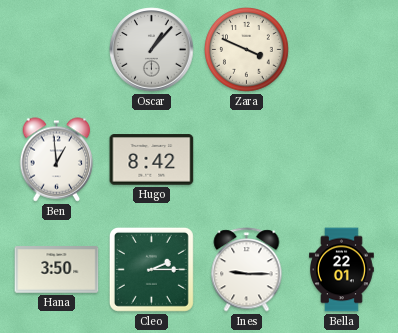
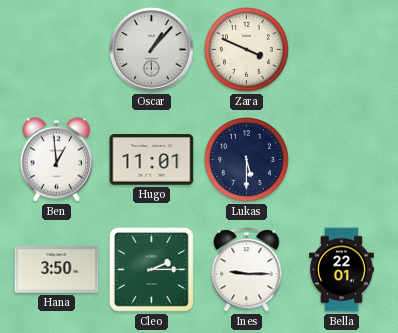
Hugo: 8:42 -> 11:01 (152, 160)
Lukas: none -> 5:30 (247, 160)
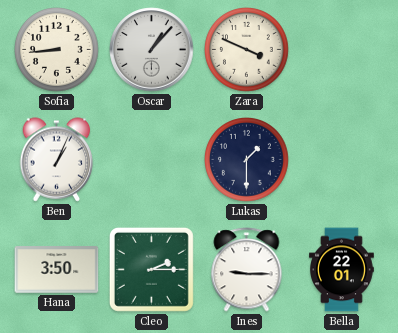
Sofia: none -> 8:44 (57, 50)
Ben: 12:59 -> 1:04 (57, 160)
Hugo: 11:01 -> none (152, 160)
Lukas: 5:30 -> 1:30 (247, 160)
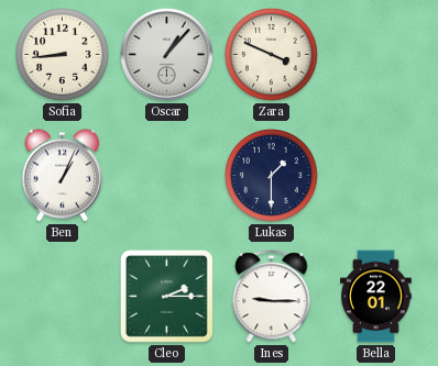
Hana: 3:50 -> none (57, 270)
